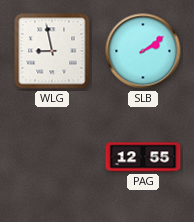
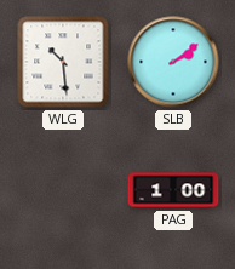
WLG: 8:58 -> 10:29 (63, 62)
PAG: 12:55 -> 1:00 (173, 190)
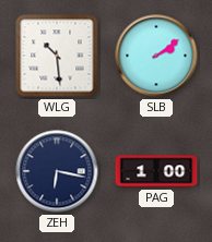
ZEH: none -> 6:17 (57, 171)
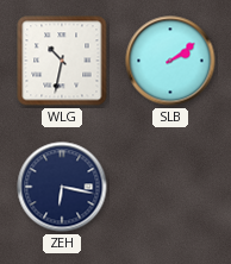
WLG: 10:29 -> 10:32 (62, 61)
PAG: 1:00 -> none (156, 171)
